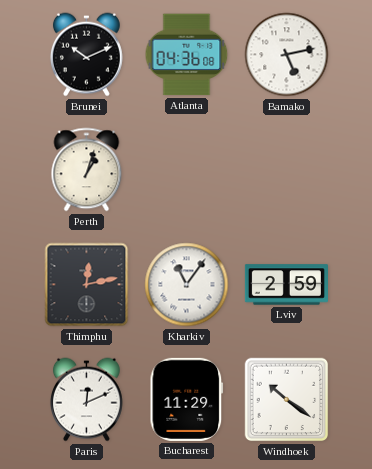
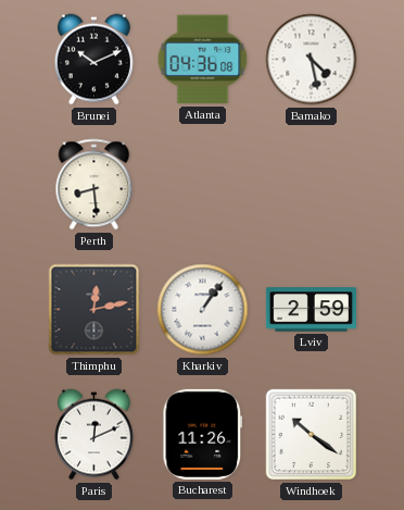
Bamako: 5:13 -> 4:28 (312, 60)
Perth: 1:03 -> 8:29 (94, 185)
Kharkiv: 11:06 -> 1:06 (203, 310)
Bucharest: 11:29 -> 11:26 (203, 434)
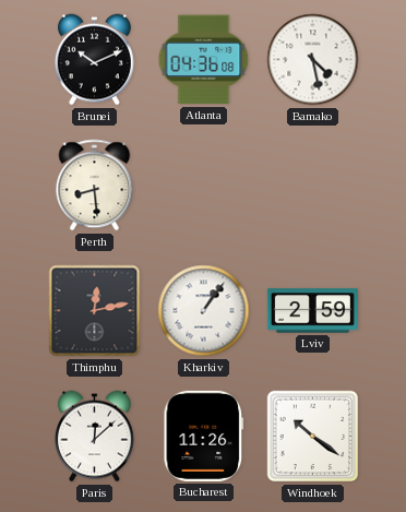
Paris: 12:11 -> 12:08 (94, 437)
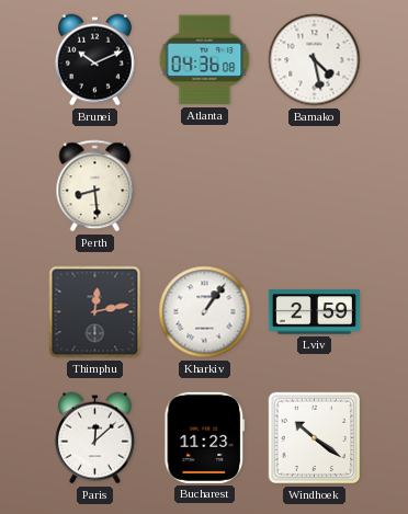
Bucharest: 11:26 -> 11:23 (205, 437)
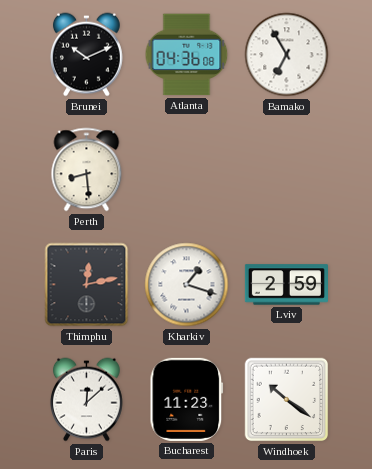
Bamako: 4:28 -> 6:55 (287, 55)
Kharkiv: 1:06 -> 1:18 (187, 285)
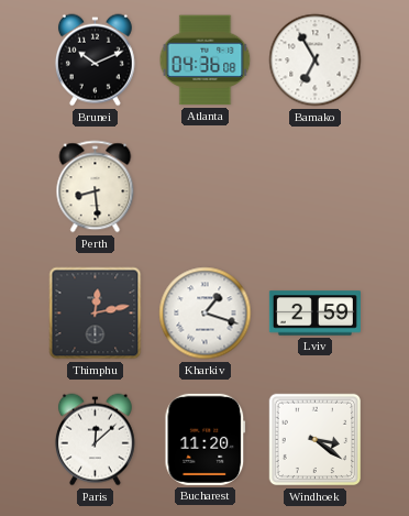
Bucharest: 11:23 -> 11:20 (206, 439)
Windhoek: 10:21 -> 3:21 (316, 440)
